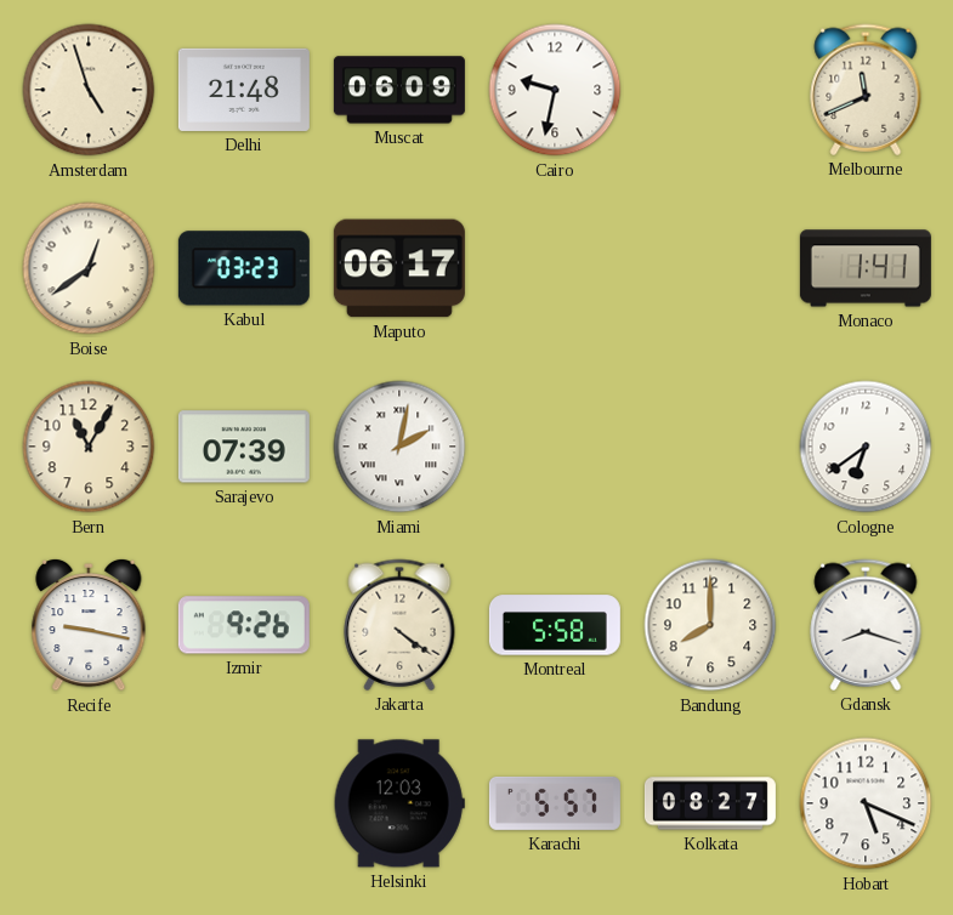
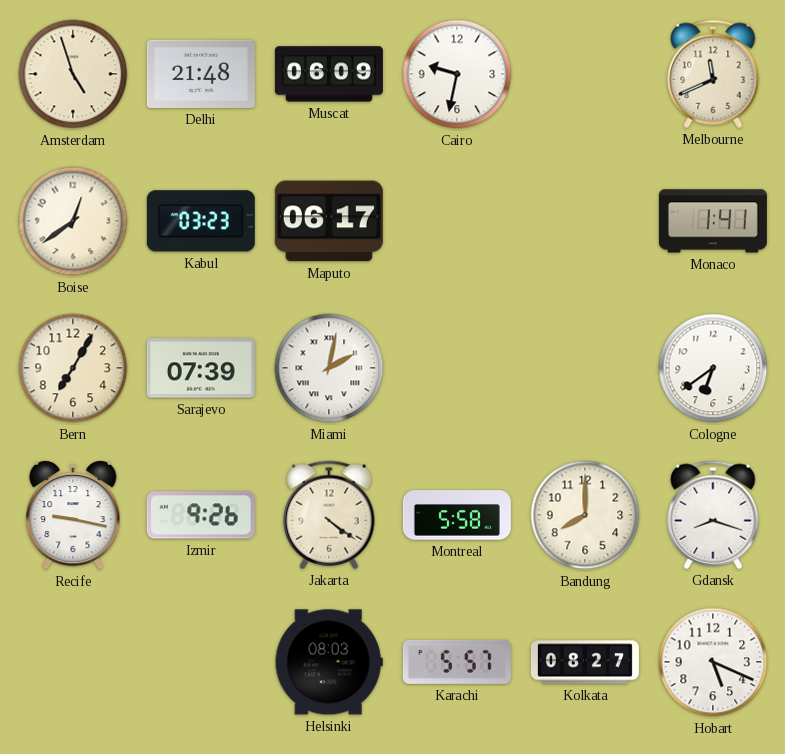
Bern: 11:05 -> 7:05 (73, 368)
Helsinki: 12:03 -> 08:03 (329, 662)
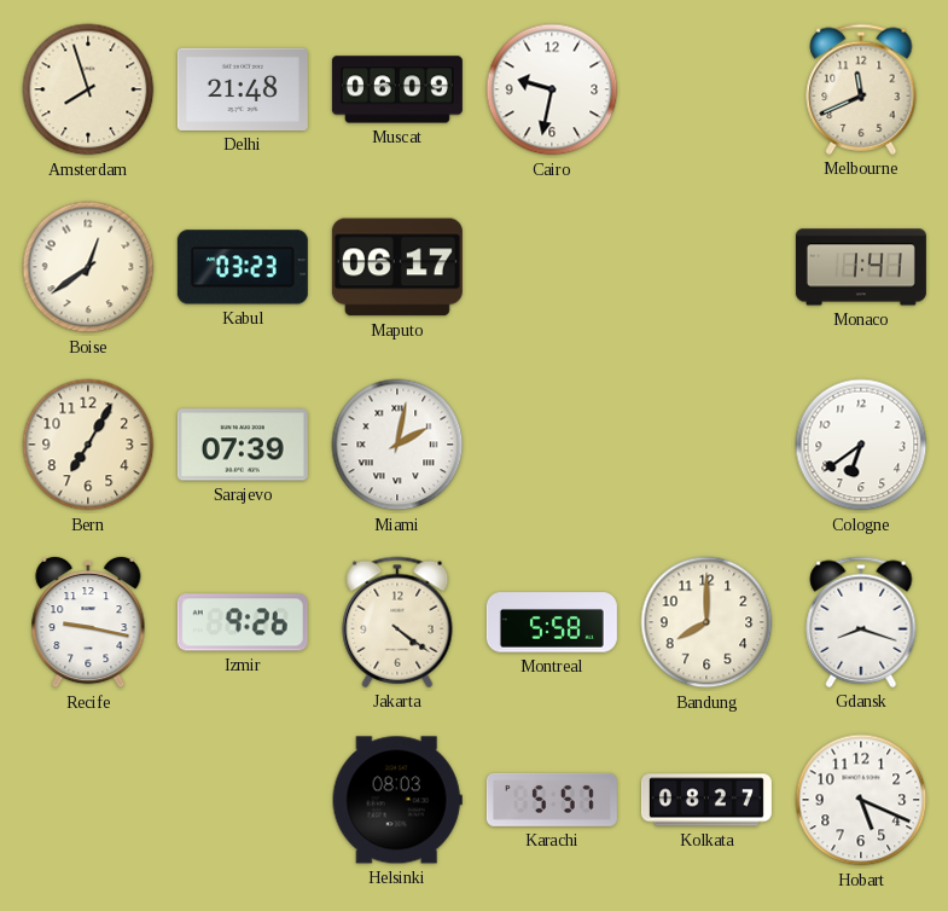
Amsterdam: 4:57 -> 7:57 (88, 89)
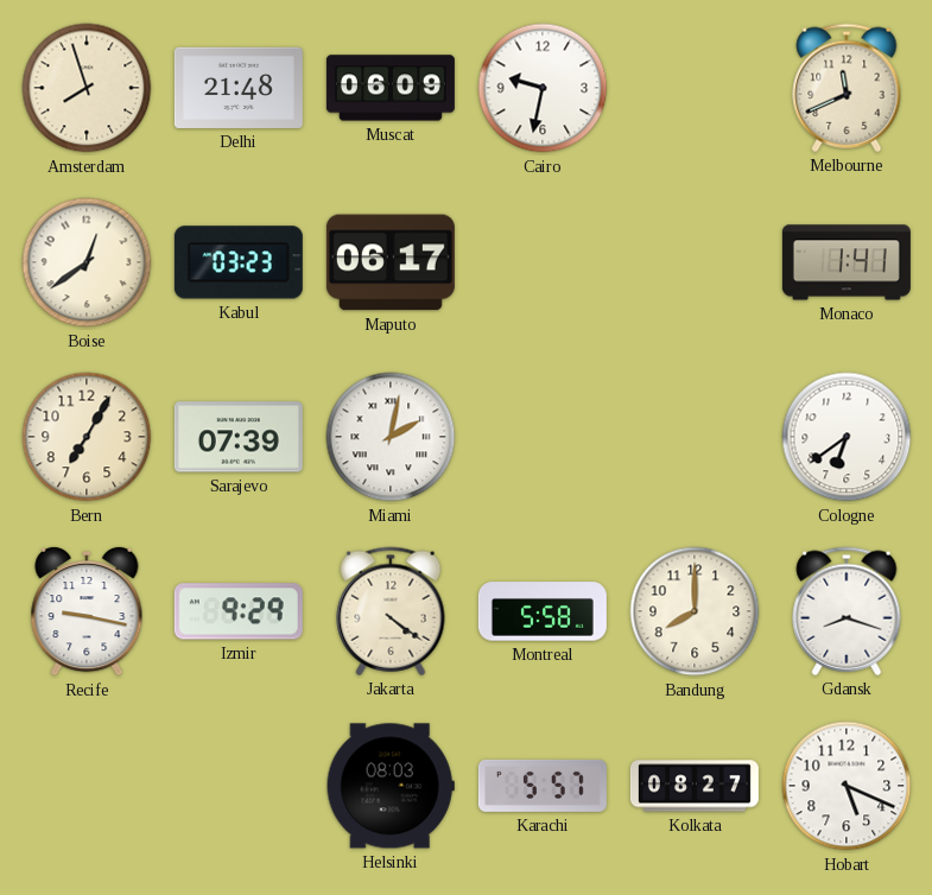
Izmir: 9:26 -> 9:29 (239, 611)
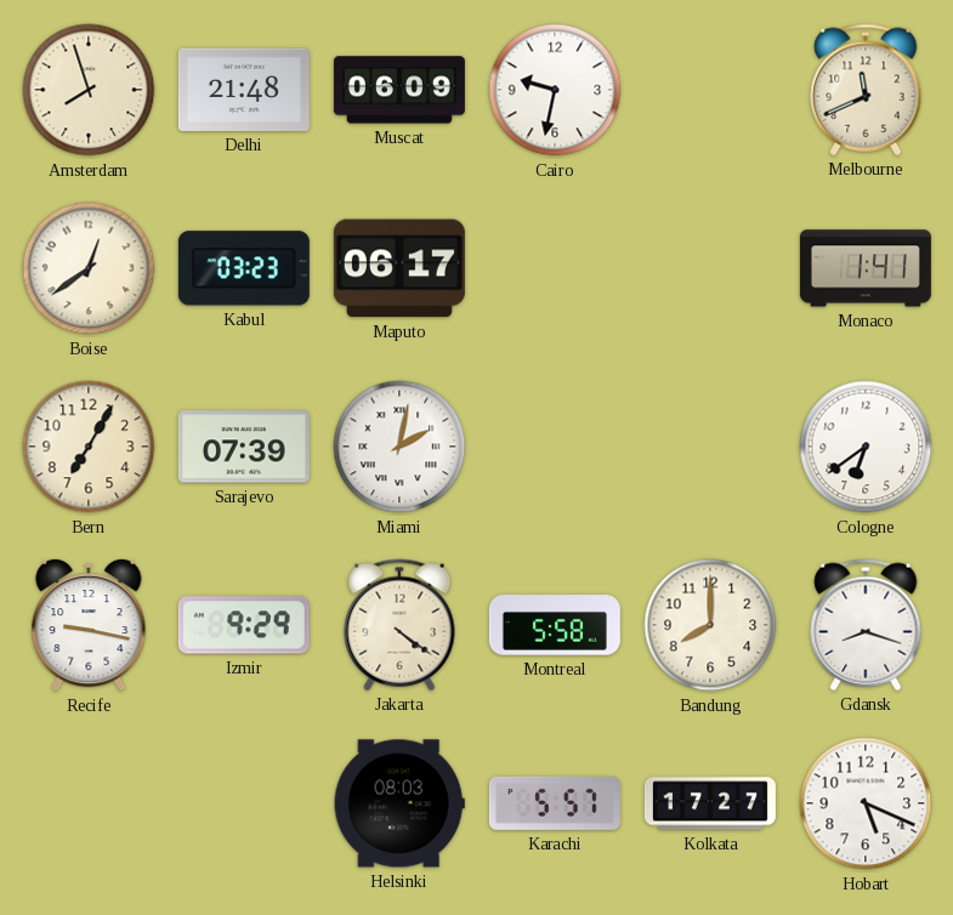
Kolkata: 08:27 -> 17:27 (710, 803)
